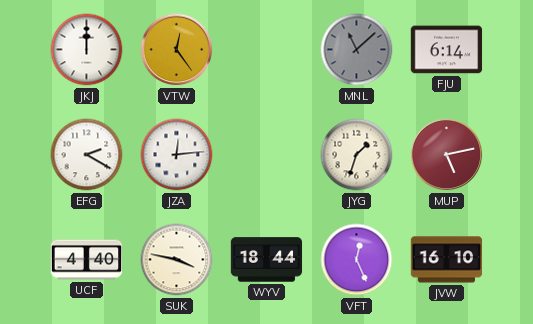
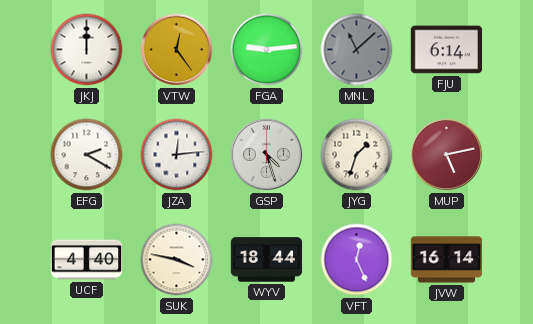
FGA: none -> 9:14 (267, 50)
GSP: none -> 4:27 (267, 155)
JVW: 16:10 -> 16:14 (447, 260)
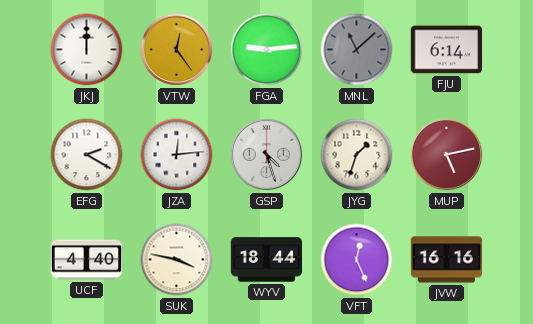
JVW: 16:14 -> 16:16 (447, 260)
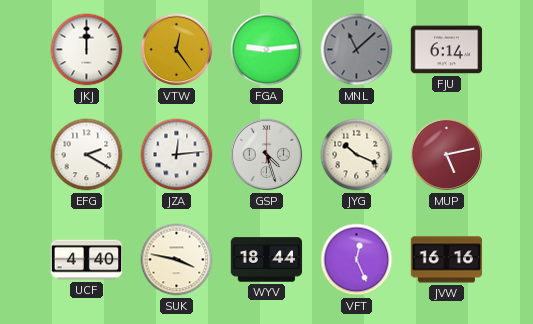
JYG: 1:33 -> 10:19 (357, 155)
